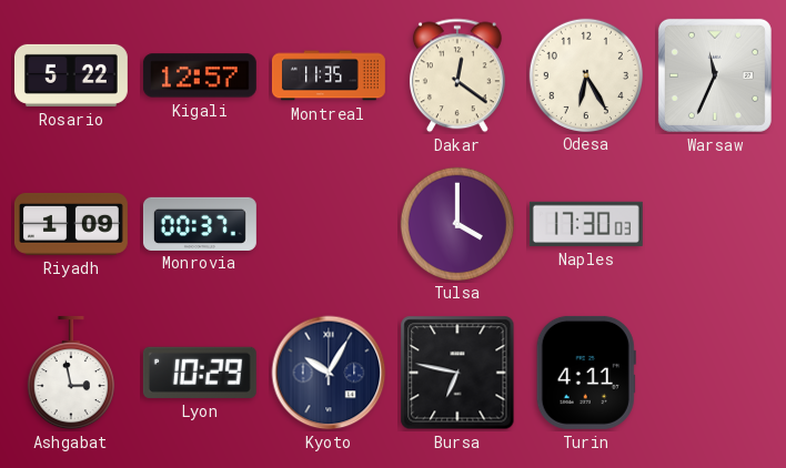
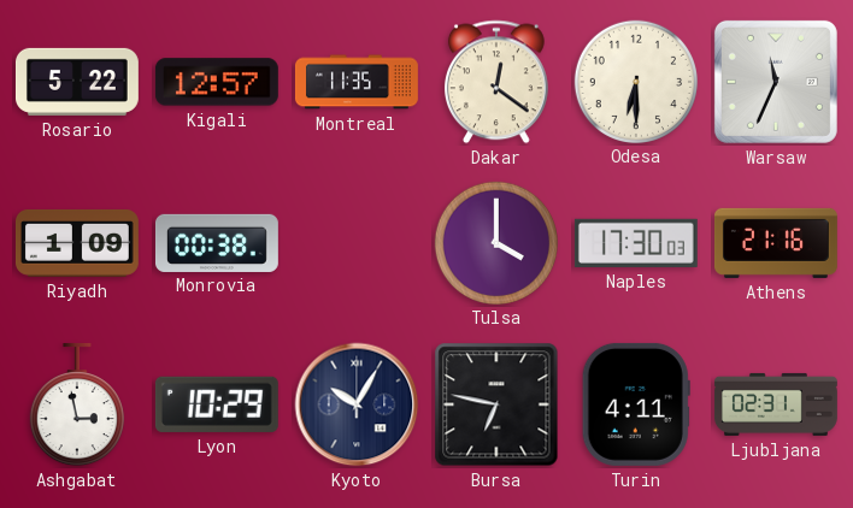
Odesa: 6:25 -> 6:30 (635, 81)
Monrovia: 00:37 -> 00:38 (217, 242)
Athens: none -> 21:16 (776, 243)
Ljubljana: none -> 02:31 (776, 404)
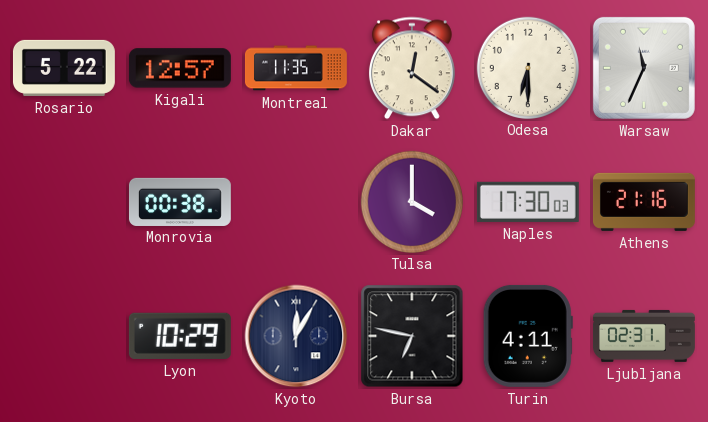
Riyadh: 1:09 -> none (77, 243)
Ashgabat: 2:58 -> none (77, 404)
Kyoto: 10:05 -> 12:05 (296, 336)
